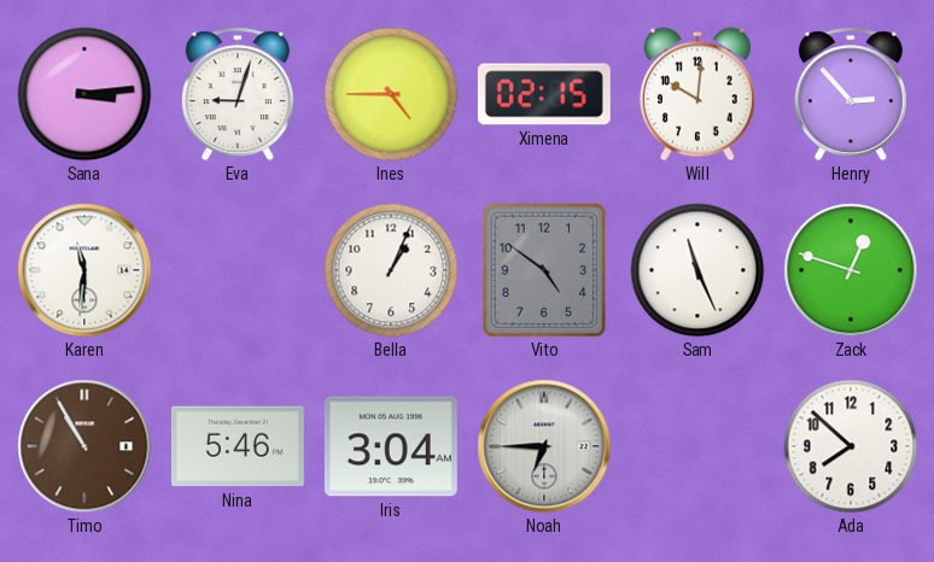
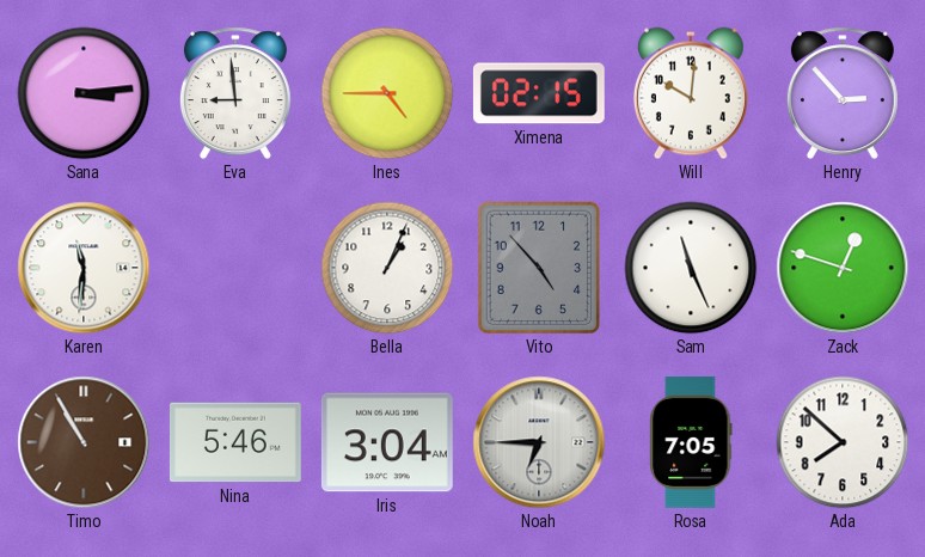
Eva: 9:03 -> 8:59 (235, 93)
Vito: 4:51 -> 4:53 (539, 268)
Rosa: none -> 7:05 (691, 442)
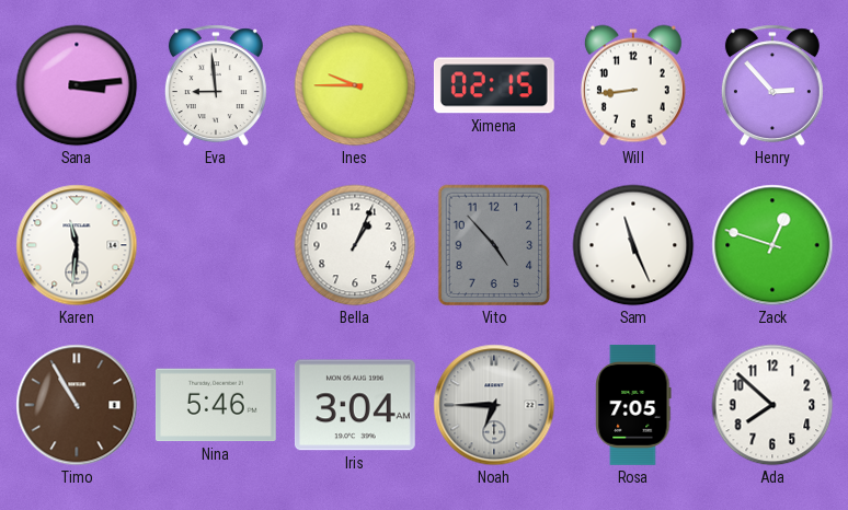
Ines: 4:45 -> 9:45 (355, 85)
Will: 10:01 -> 8:44 (633, 85)
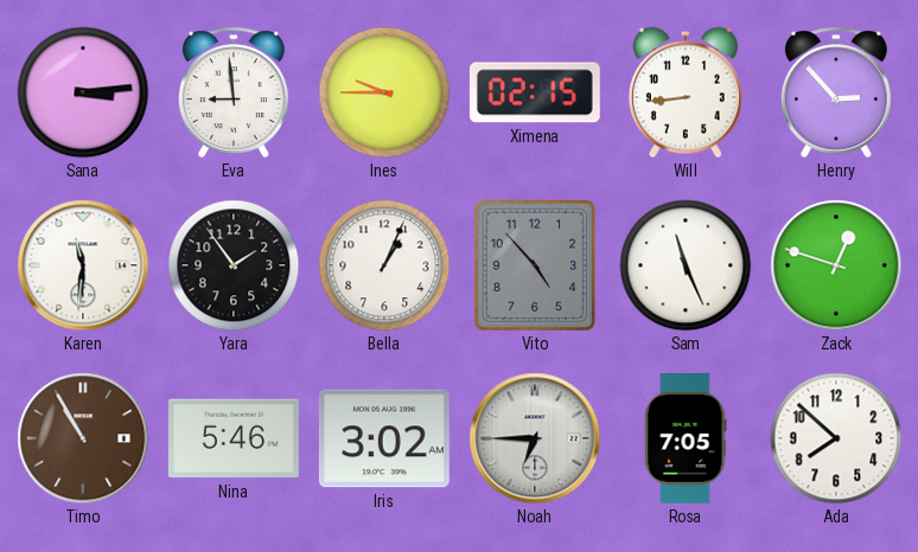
Yara: none -> 1:54 (234, 265)
Iris: 3:04 -> 3:02 (384, 438)
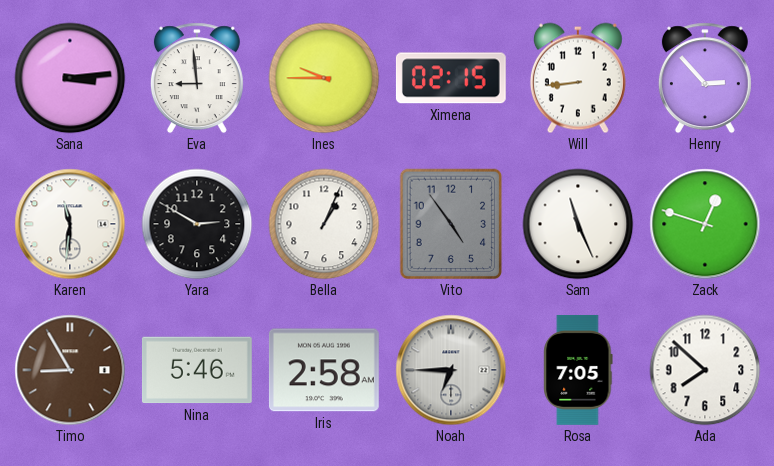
Yara: 1:54 -> 2:50 (197, 224)
Vito: 4:53 -> 4:54 (451, 224)
Timo: 10:55 -> 8:55 (70, 370)
Iris: 3:02 -> 2:58 (324, 370)
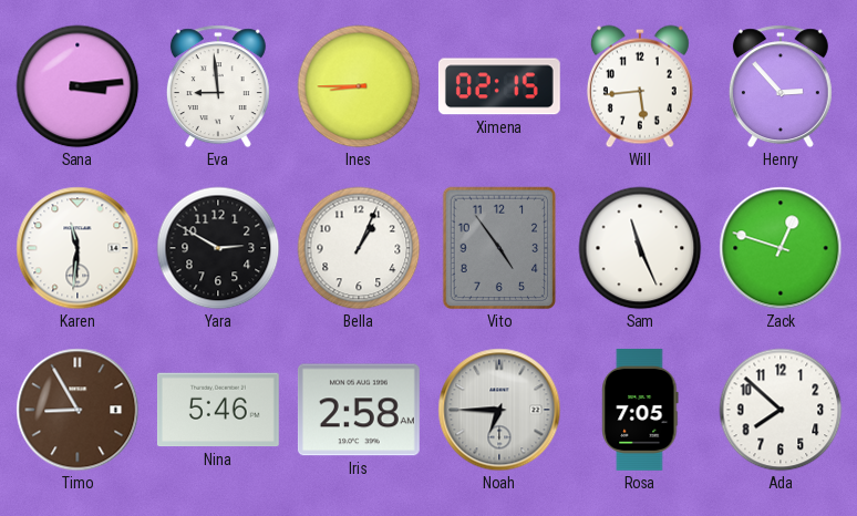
Ines: 9:45 -> 8:45 (359, 86)
Will: 8:44 -> 5:44 (640, 86)
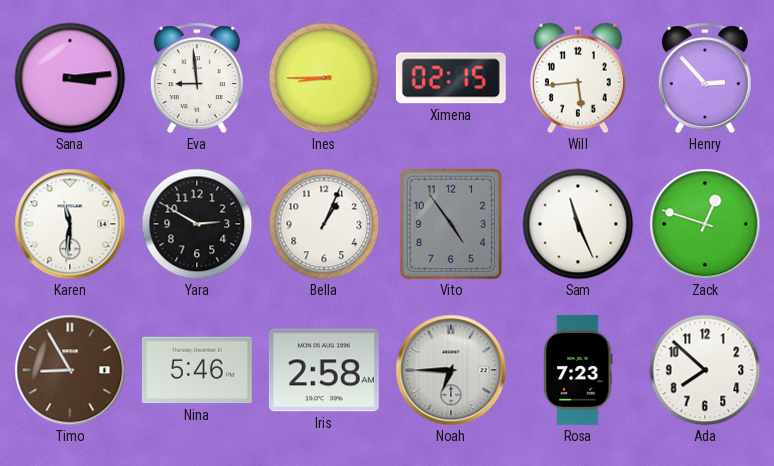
Rosa: 7:05 -> 7:23 (578, 370)
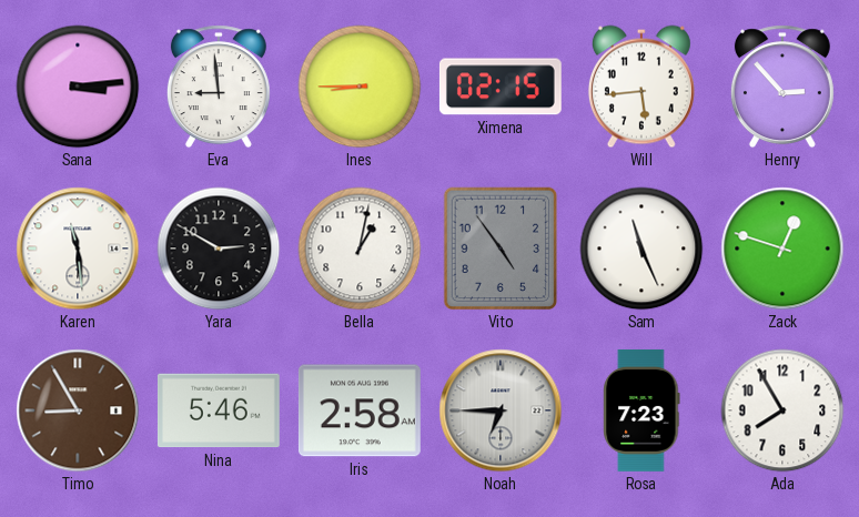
Karen: 11:31 -> 11:29 (78, 249)
Bella: 1:04 -> 1:02 (360, 249)
Ada: 7:52 -> 7:55 (782, 410)
